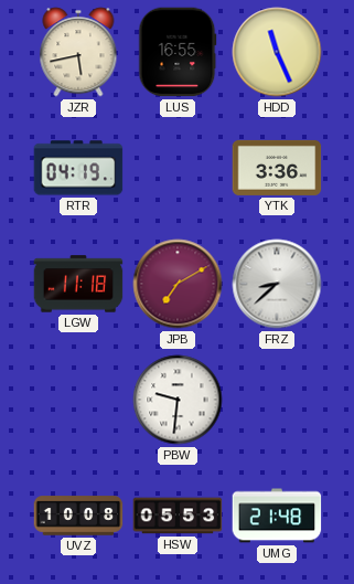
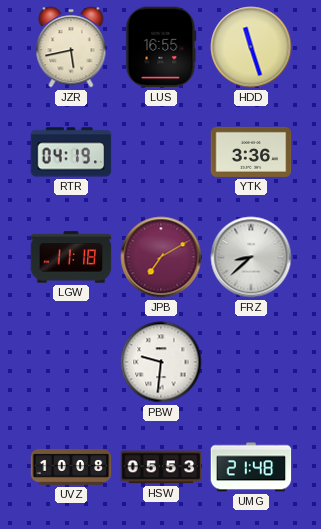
HDD: 11:26 -> 11:27 (251, 47)
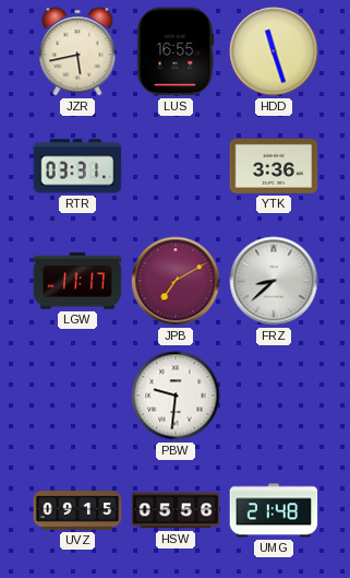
RTR: 04:19 -> 03:31 (77, 166)
LGW: 11:18 -> 11:17 (77, 281)
UVZ: 10:08 -> 09:15 (77, 510)
HSW: 05:53 -> 05:56 (176, 510)
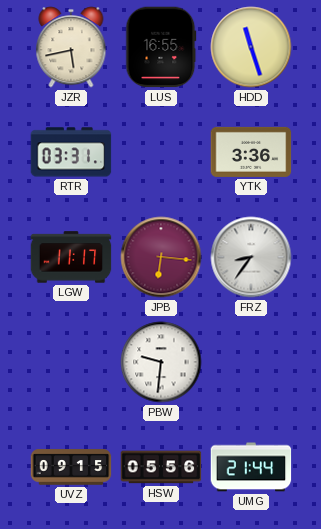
JPB: 7:10 -> 6:16 (161, 257)
FRZ: 8:38 -> 8:36 (251, 257)
UMG: 21:48 -> 21:44 (251, 467)
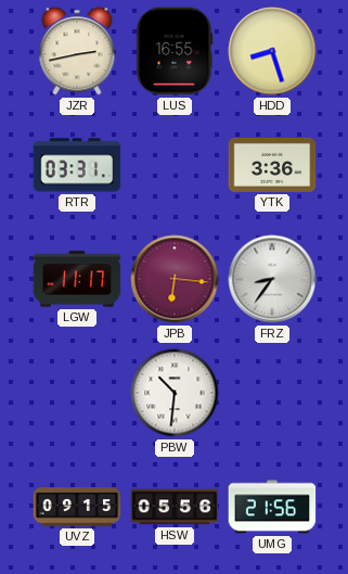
JZR: 5:43 -> 2:43 (77, 51)
HDD: 11:27 -> 8:27 (272, 51)
PBW: 9:31 -> 10:31 (175, 393)
UMG: 21:44 -> 21:56 (272, 507)
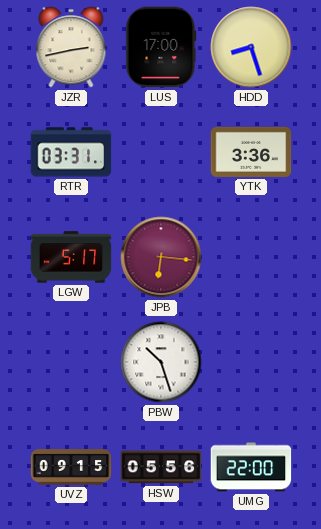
LUS: 16:55 -> 17:00 (161, 47)
LGW: 11:17 -> 5:17 (71, 257)
FRZ: 8:36 -> none (272, 279)
PBW: 10:31 -> 10:27 (161, 362)
UMG: 21:56 -> 22:00 (251, 467)
